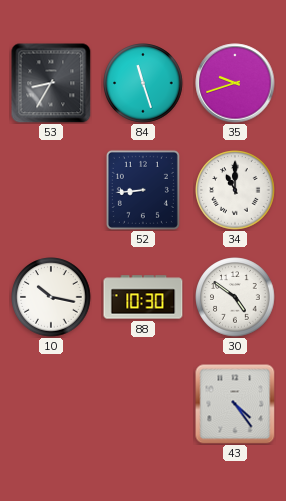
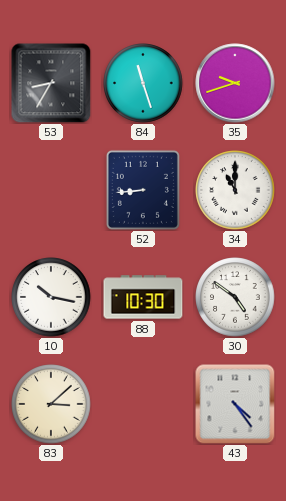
83: none -> 3:08 (51, 404)
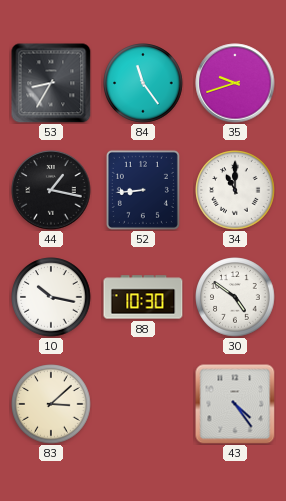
84: 11:27 -> 11:24 (143, 83)
44: none -> 1:17 (51, 190)
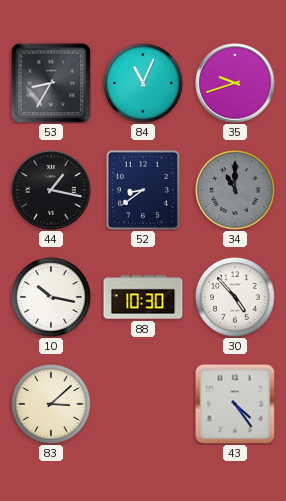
84: 11:24 -> 11:04 (143, 83)
52: 8:44 -> 8:39 (143, 190)
34 dial: white -> grey (235, 190)
30: 4:51 -> 4:53 (235, 297)
